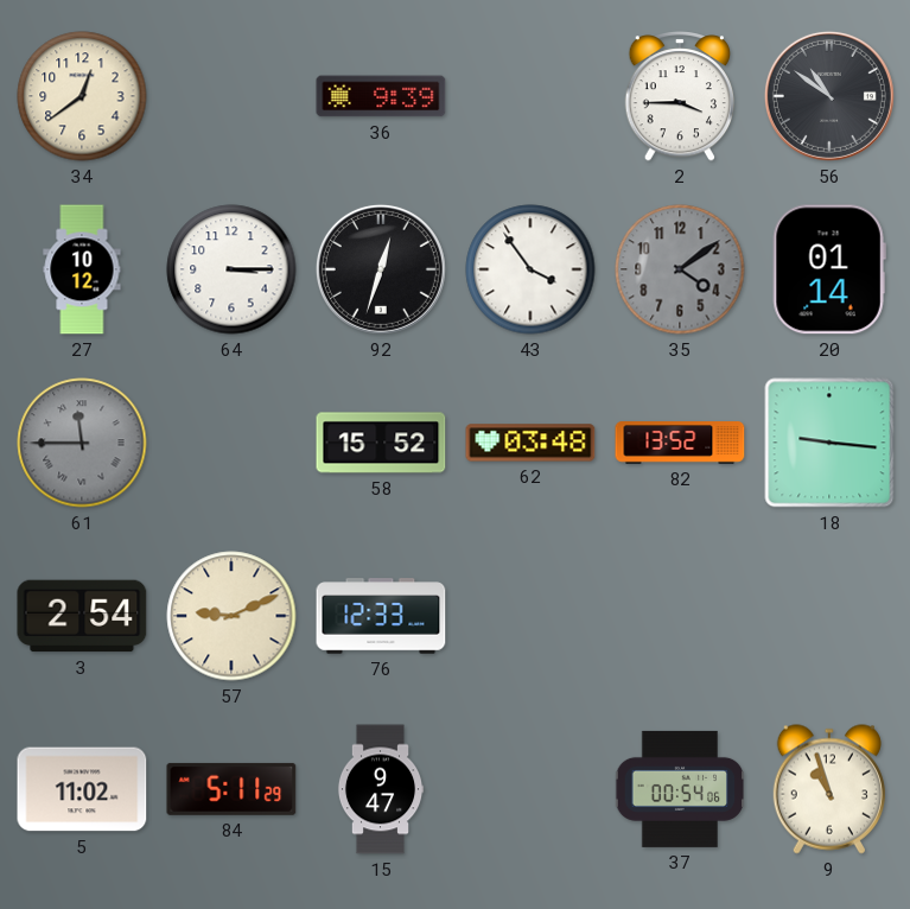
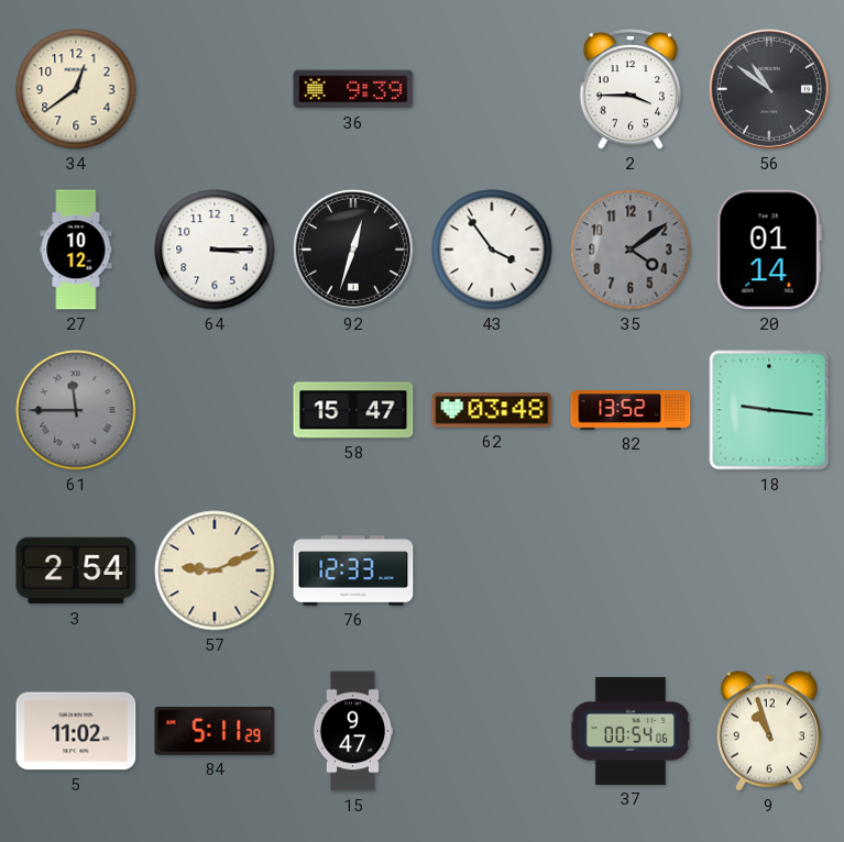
58: 15:52 -> 15:47 (353, 410)
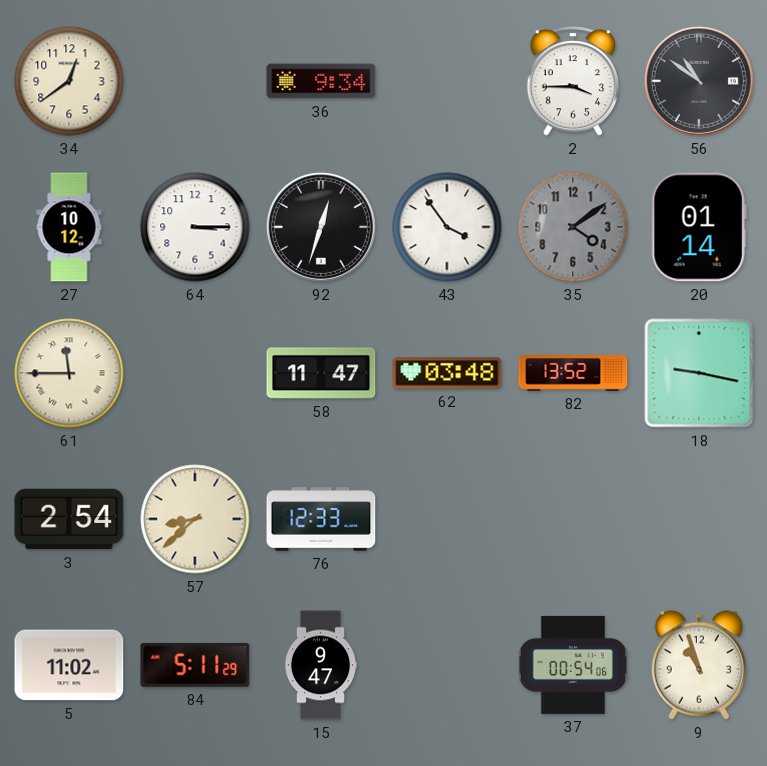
36: 9:39 -> 9:34 (321, 81)
61 dial: grey -> cream (69, 373)
58: 15:47 -> 11:47 (321, 373)
18: 9:16 -> 9:17 (699, 373)
57: 9:11 -> 8:38 (195, 519)
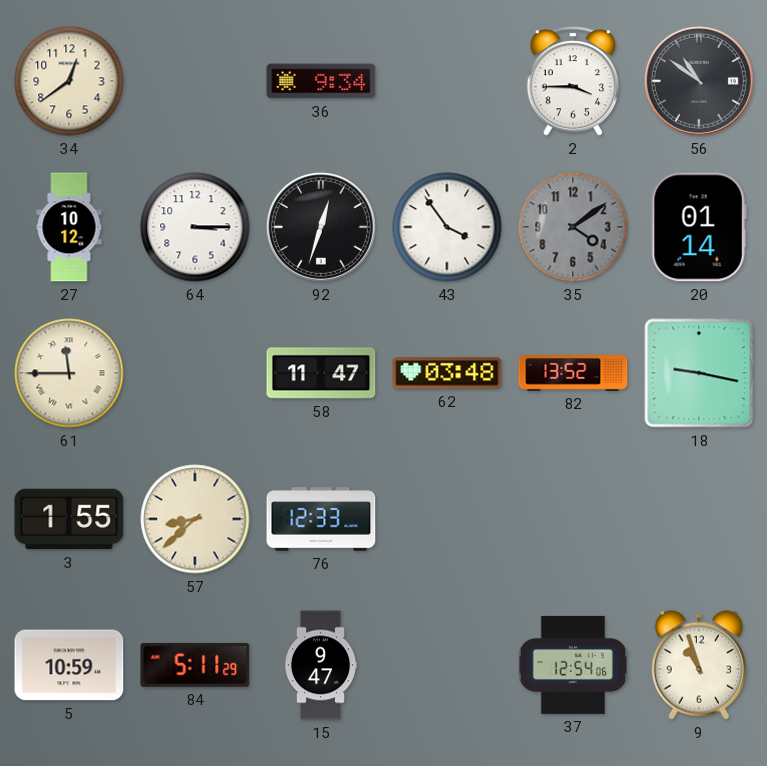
3: 2:54 -> 1:55 (69, 519)
5: 11:02 -> 10:59 (69, 665)
37: 00:54 -> 12:54 (573, 665)
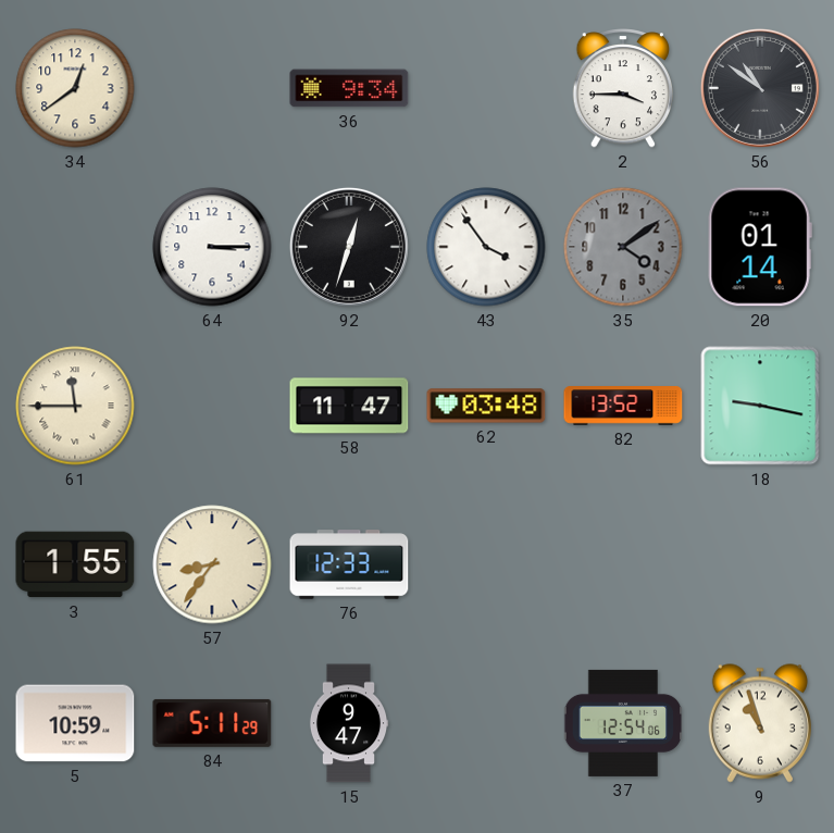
27: 10:12 -> none (69, 227)
57: 8:38 -> 8:36 (212, 564)
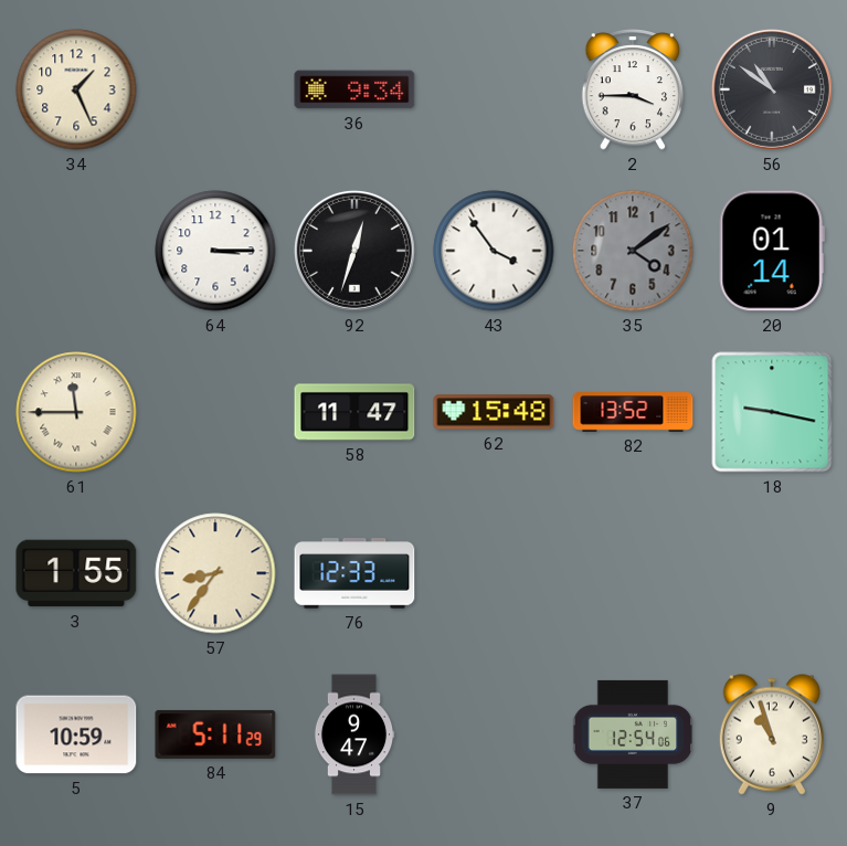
34: 12:39 -> 1:26 (76, 89)
62: 03:48 -> 15:48 (494, 412)
